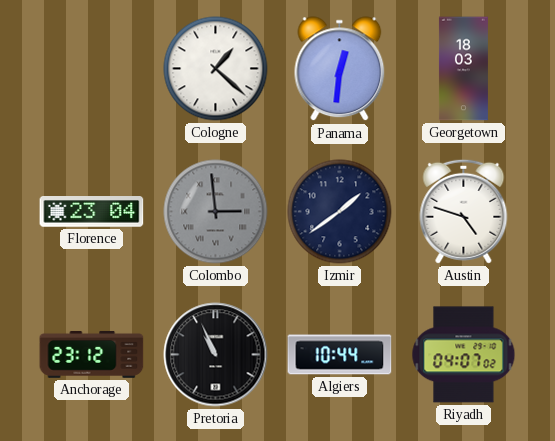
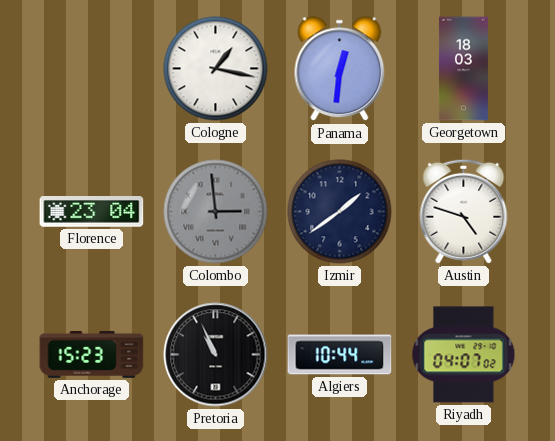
Cologne: 1:22 -> 1:17 (216, 69)
Anchorage: 23:12 -> 15:23 (92, 354)
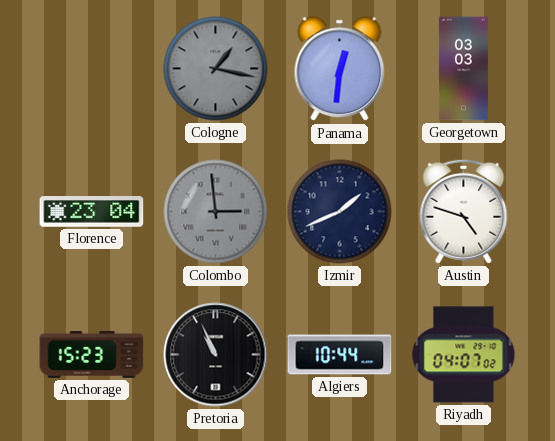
Cologne dial: white -> grey (216, 69)
Georgetown: 18:03 -> 03:03 (463, 69)
Izmir: 1:39 -> 1:41 (340, 212)
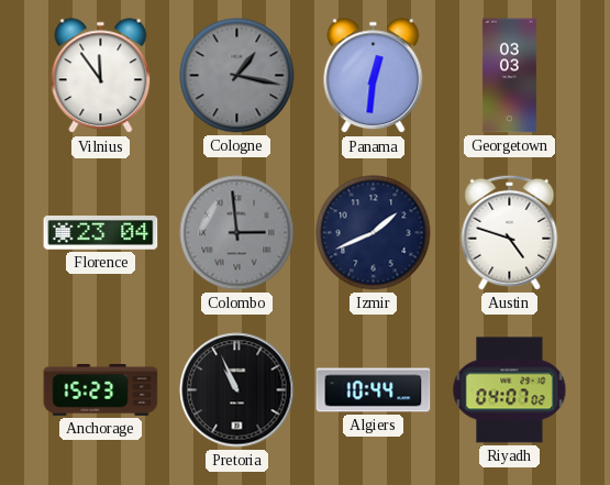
Vilnius: none -> 11:54 (101, 76)
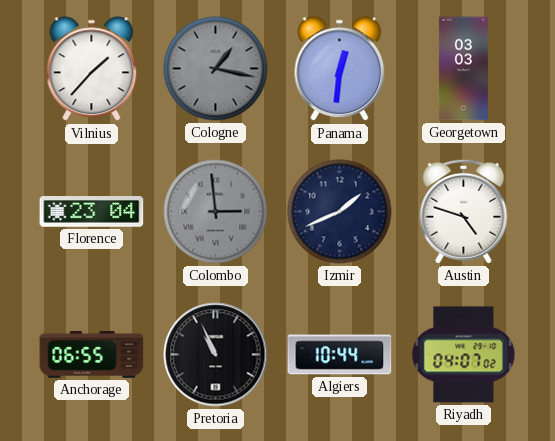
Vilnius: 11:54 -> 1:37 (92, 69)
Anchorage: 15:23 -> 06:55 (92, 354)
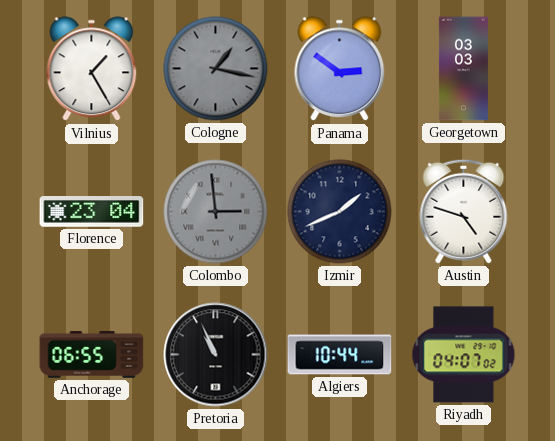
Vilnius: 1:37 -> 1:25 (92, 69)
Panama: 12:31 -> 2:51 (340, 69)
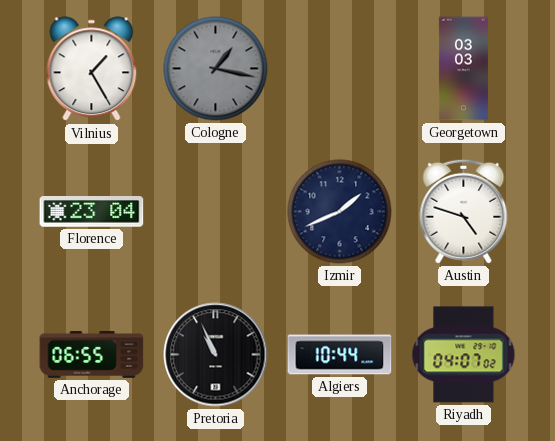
Panama: 2:51 -> none (340, 69)
Colombo: 2:59 -> none (216, 212)
